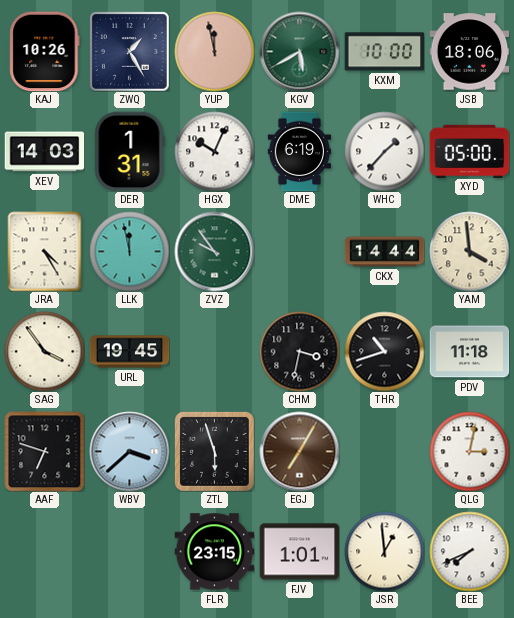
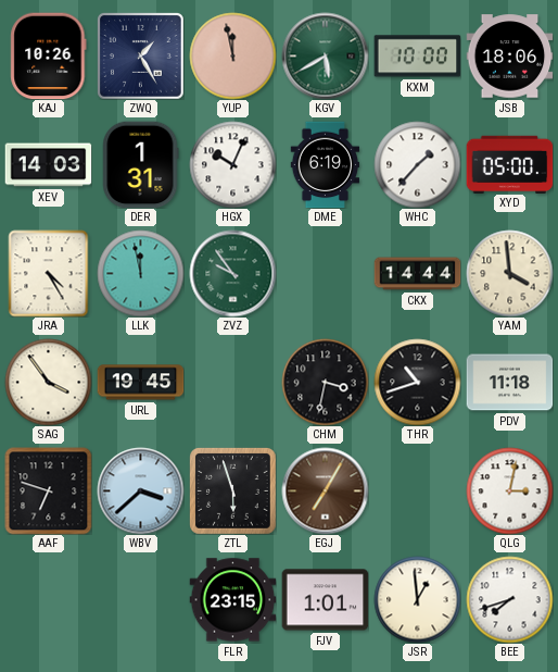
BEE: 7:41 -> 7:42 (509, 599)
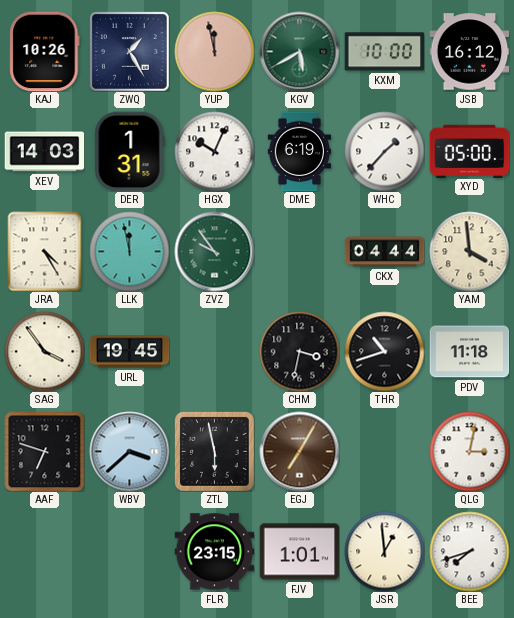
JSB: 18:06 -> 16:12 (469, 52)
CKX: 14:44 -> 04:44 (384, 252)
ZTL: 5:57 -> 5:58 (215, 452)
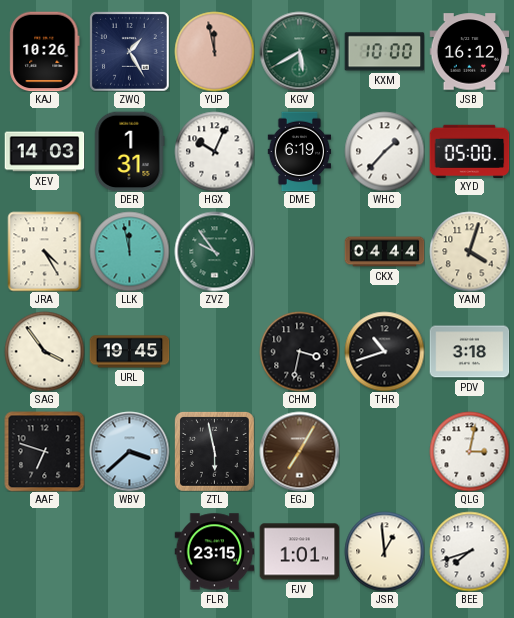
YAM: 3:59 -> 4:03 (469, 251)
PDV: 11:18 -> 3:18 (469, 352)
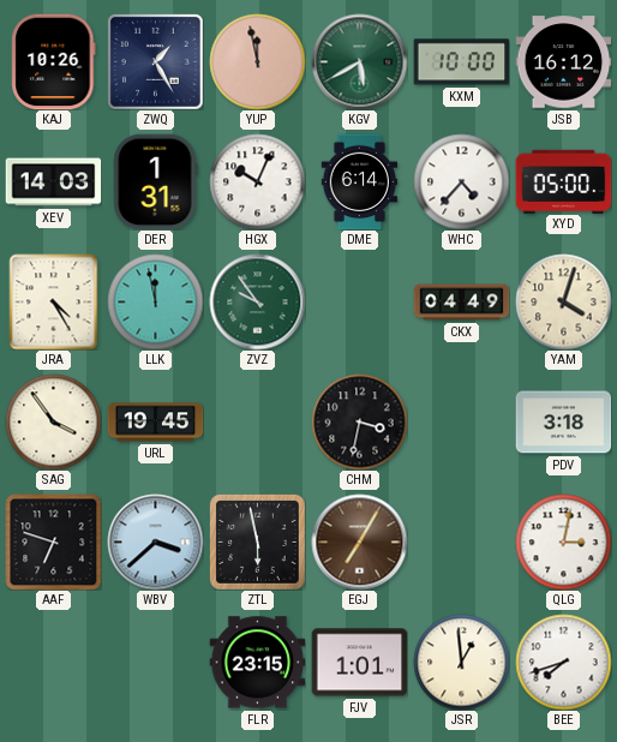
DME: 6:19 -> 6:14 (360, 181)
WHC: 1:37 -> 4:37 (461, 181)
CKX: 04:44 -> 04:49 (461, 303)
THR: 10:42 -> none (384, 351)
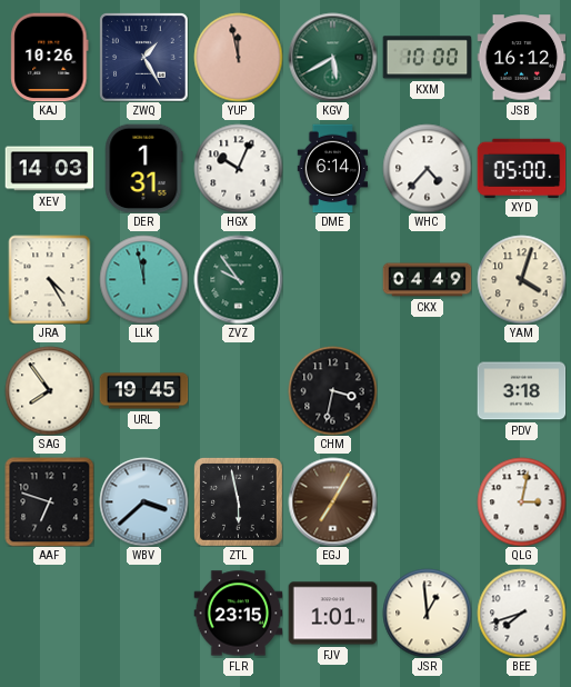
SAG: 3:54 -> 7:54 (49, 390)
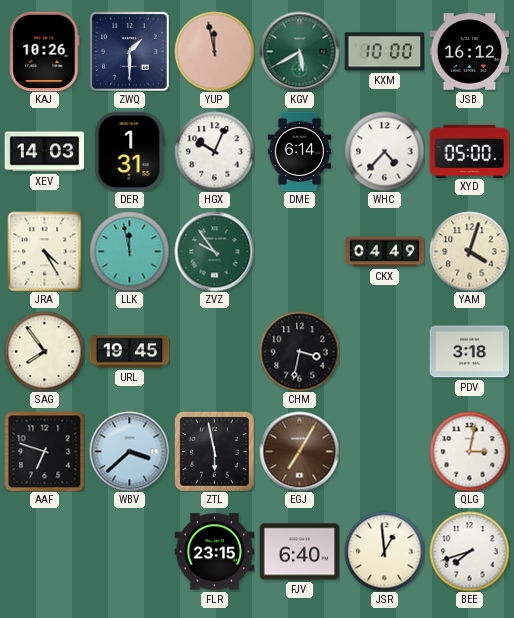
ZWQ: 1:25 -> 1:30 (130, 52)
FJV: 1:01 -> 6:40 (299, 552)
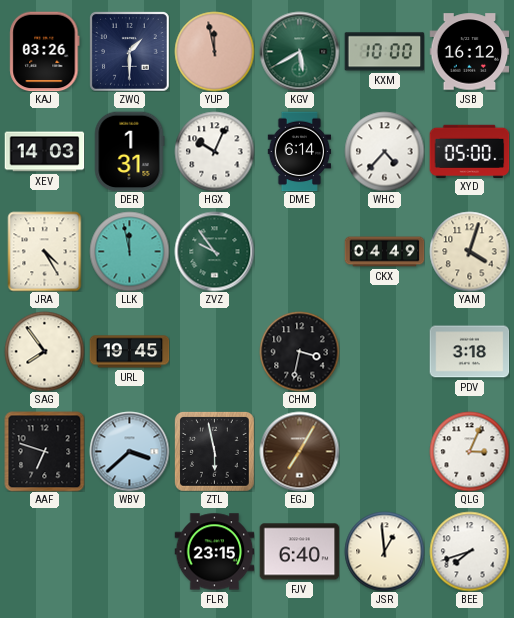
KAJ: 10:26 -> 03:26 (45, 51)
QLG: 3:02 -> 3:04 (469, 451)
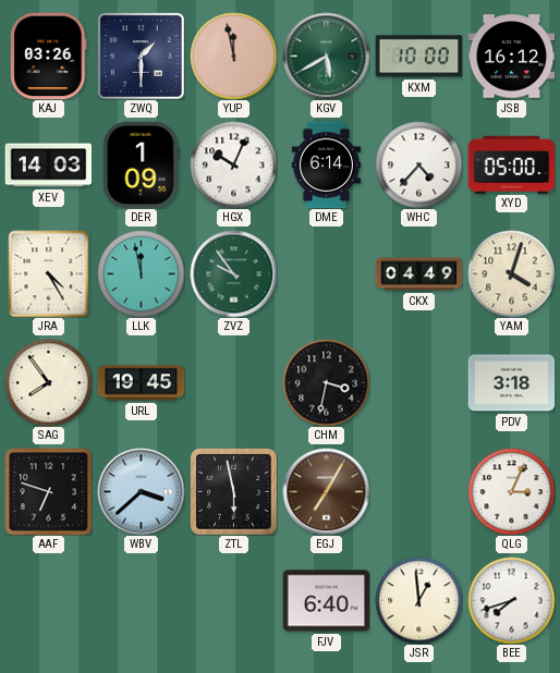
DER: 1:31 -> 1:09 (141, 164)
FLR: 23:15 -> none (214, 552)
